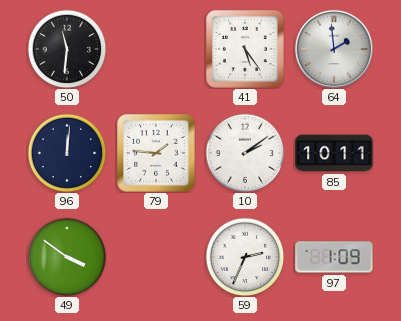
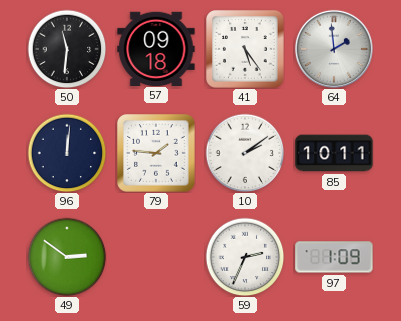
57: none -> 09:18 (156, 48)
49: 3:51 -> 2:51 (67, 257)
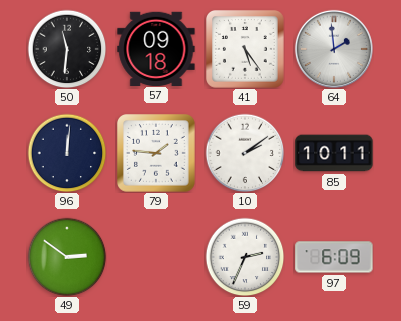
97: 1:09 -> 6:09 (334, 257)
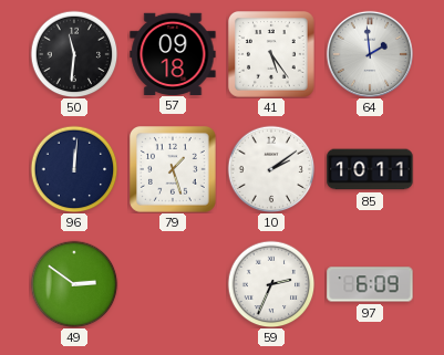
79: 1:46 -> 1:27 (174, 170)
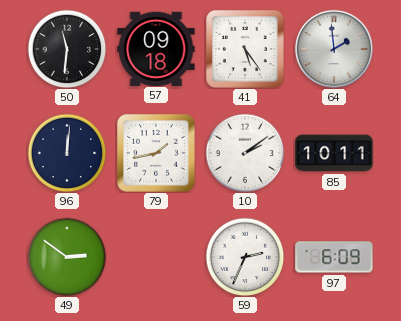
79: 1:27 -> 1:43 (157, 154)
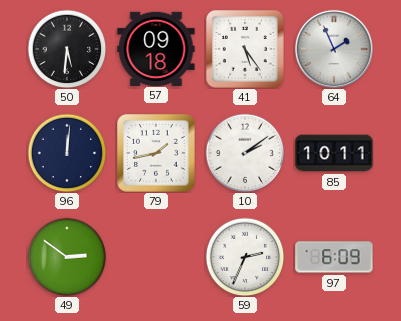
50: 11:31 -> 5:31 (67, 49)
64: 1:59 -> 1:56 (334, 49)
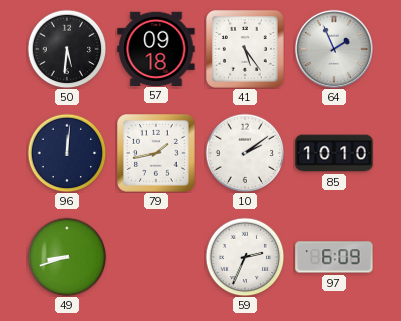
85: 10:11 -> 10:10 (334, 153)
49: 2:51 -> 8:42 (67, 257)
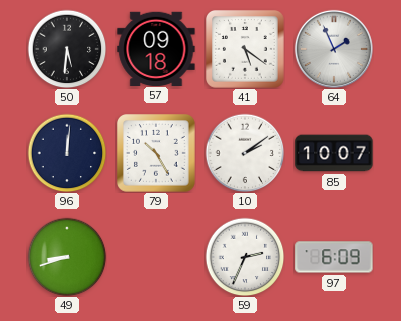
41: 5:24 -> 5:21 (246, 50)
79: 1:43 -> 10:25 (157, 154)
85: 10:10 -> 10:07 (334, 153)
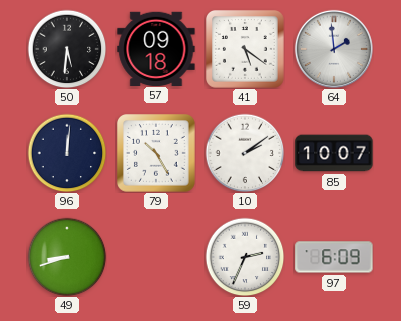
64: 1:56 -> 1:59 (334, 49)
